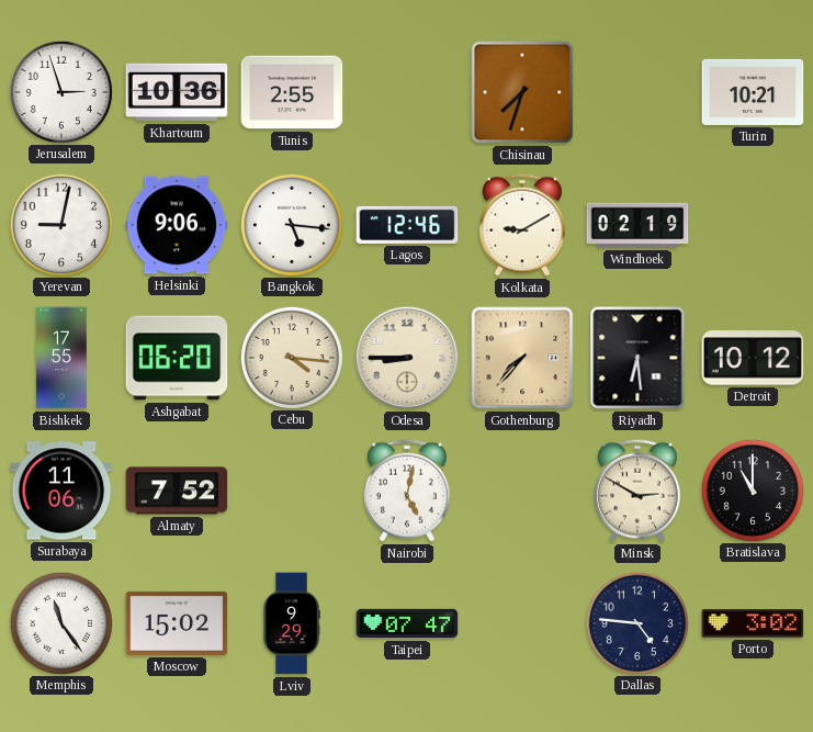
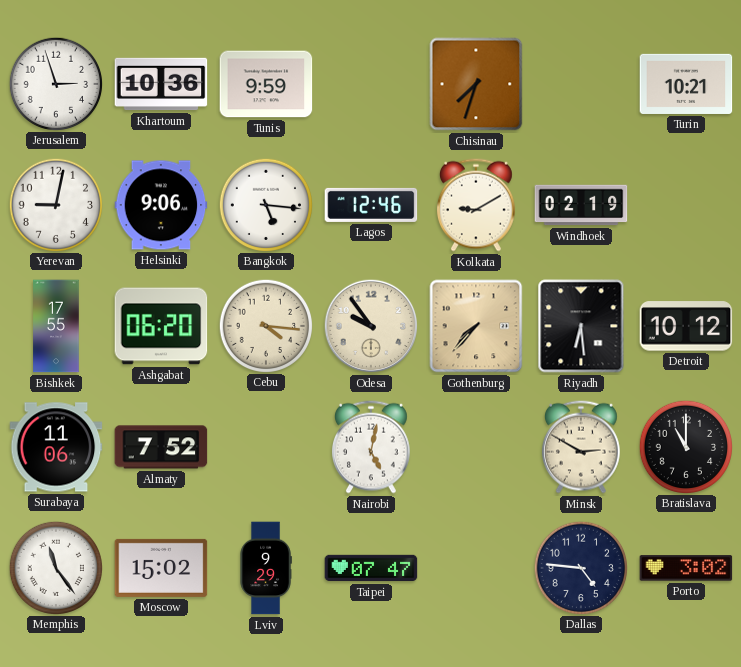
Tunis: 2:55 -> 9:59 (266, 84)
Odesa: 8:45 -> 9:54 (371, 326)
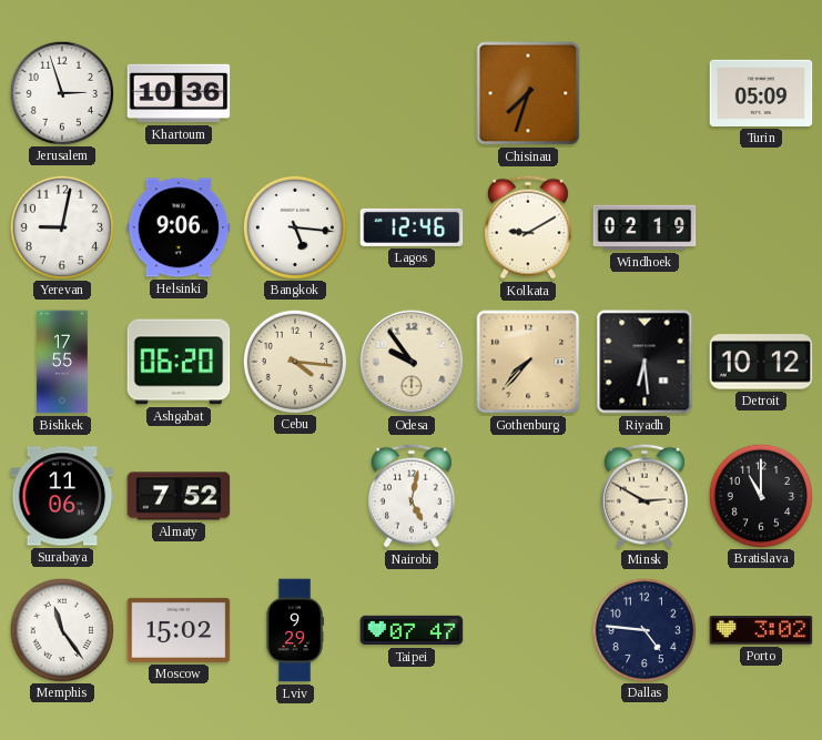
Tunis: 9:59 -> none (266, 84)
Turin: 10:21 -> 05:09 (761, 93)
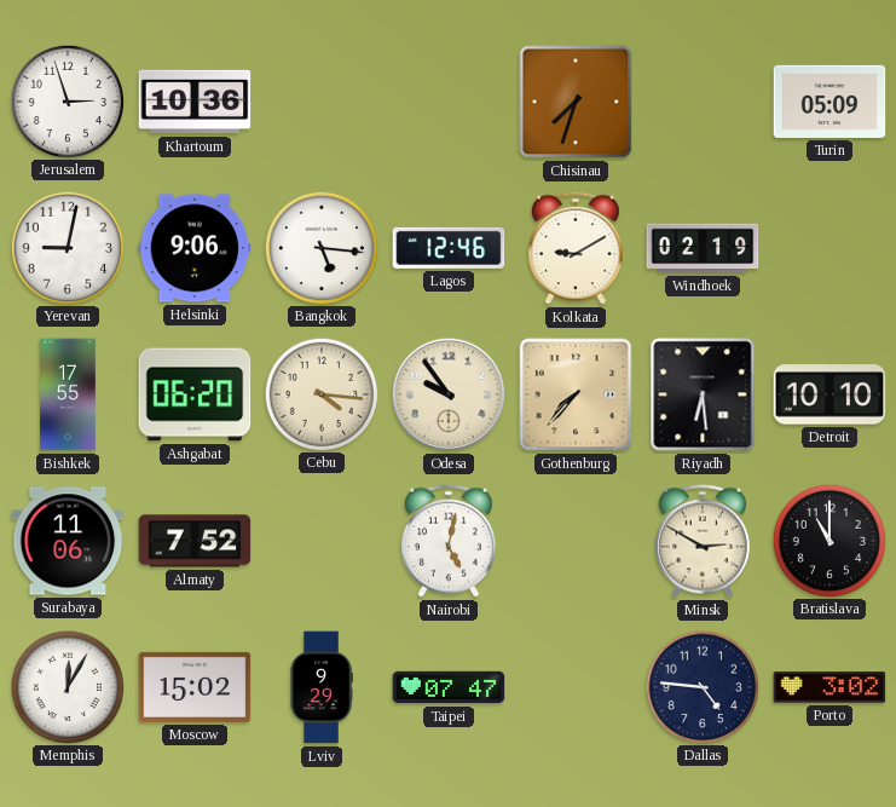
Detroit: 10:12 -> 10:10 (829, 394)
Memphis: 11:24 -> 12:05 (67, 686)
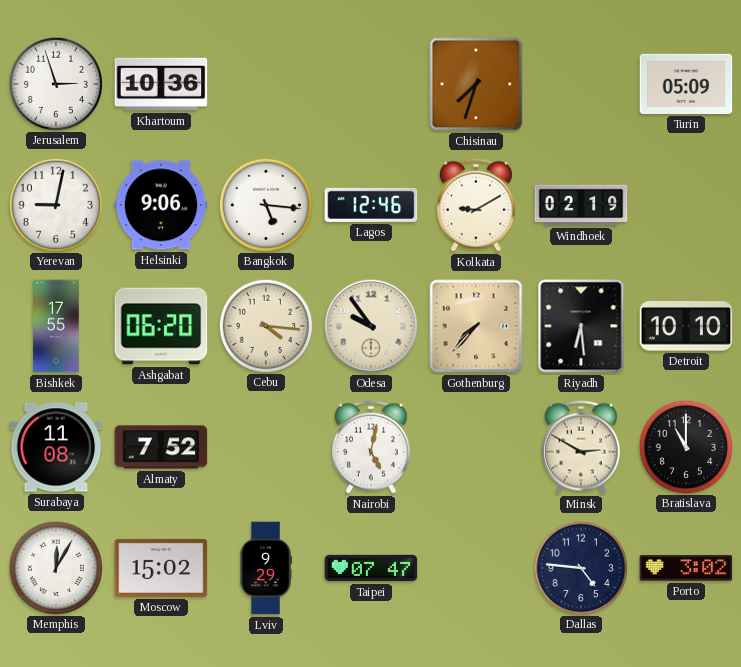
Surabaya: 11:06 -> 11:08 (56, 447)
